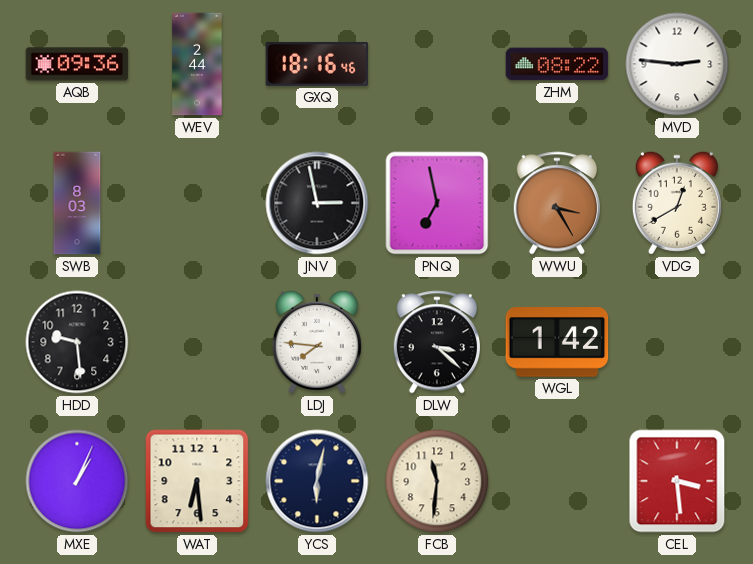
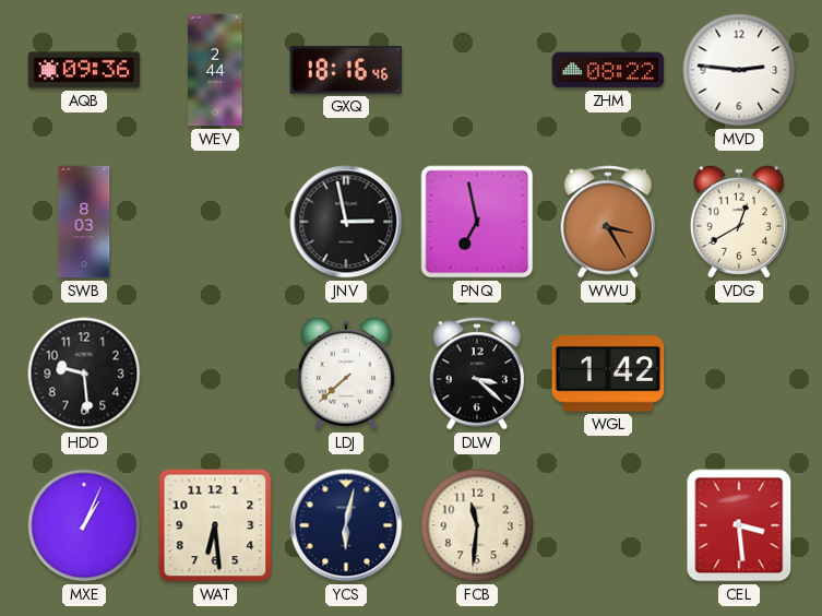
LDJ: 7:46 -> 7:38 (346, 374)
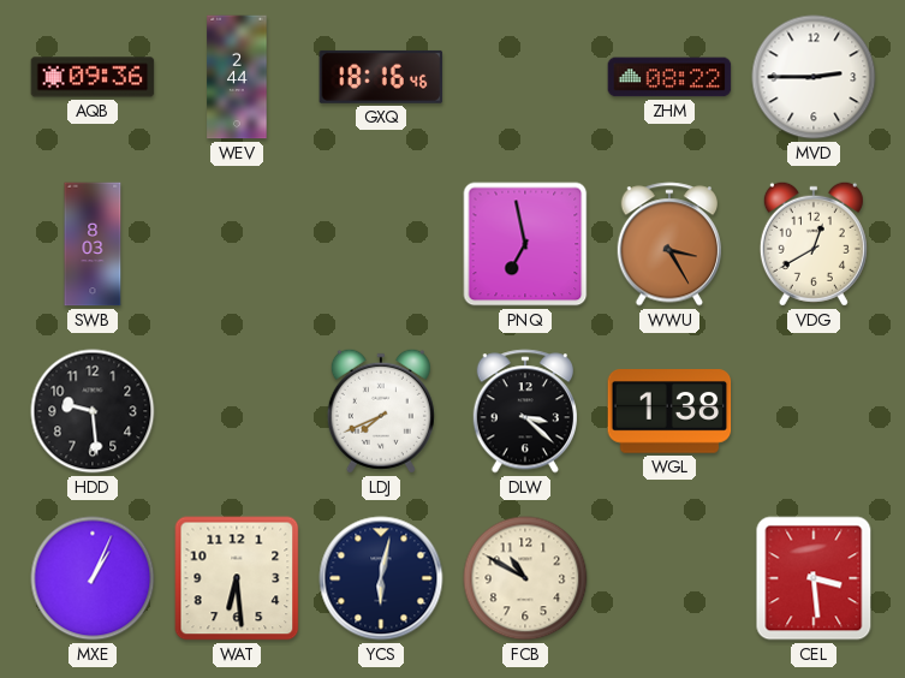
MVD: 2:46 -> 2:45 (814, 77)
JNV: 2:58 -> none (346, 222)
LDJ: 7:38 -> 7:41 (381, 411)
WGL: 1:42 -> 1:38 (669, 412)
FCB: 11:31 -> 10:50 (525, 578)
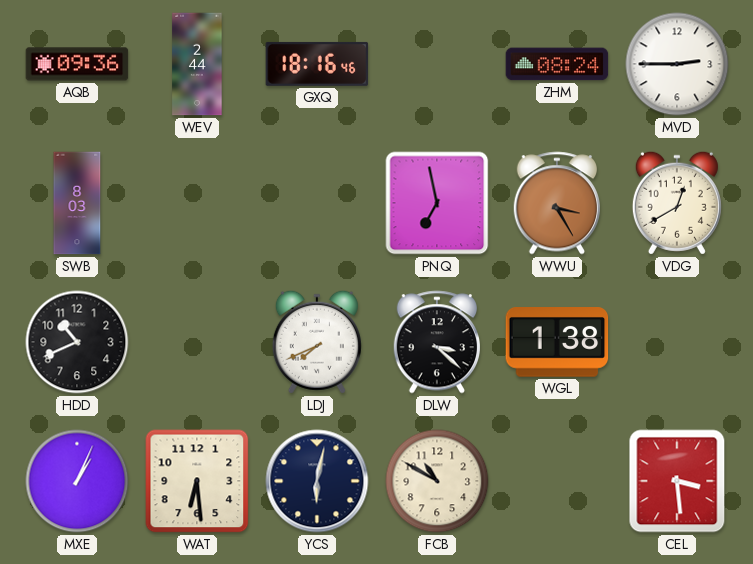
ZHM: 08:22 -> 08:24 (557, 64)
HDD: 9:29 -> 10:41 (77, 342)
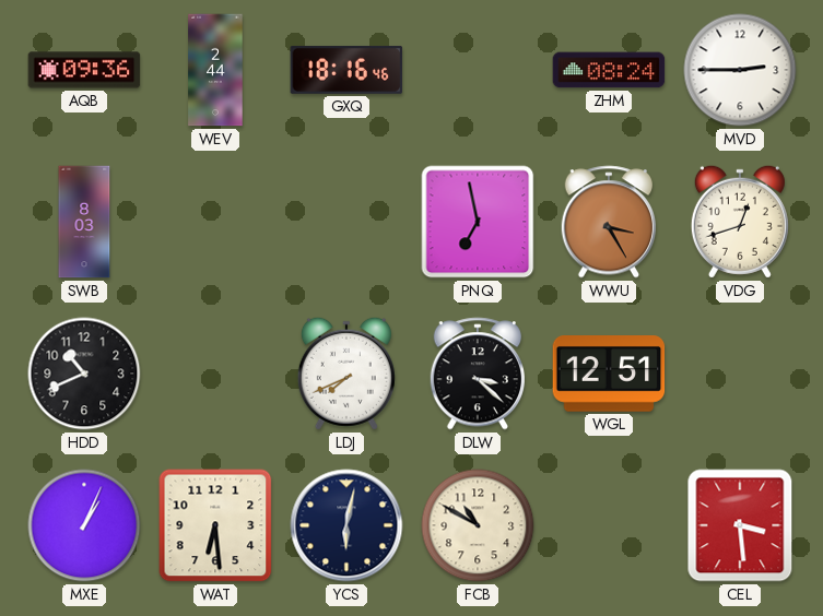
VDG: 12:40 -> 12:42 (740, 222)
WGL: 1:38 -> 12:51 (609, 375)
